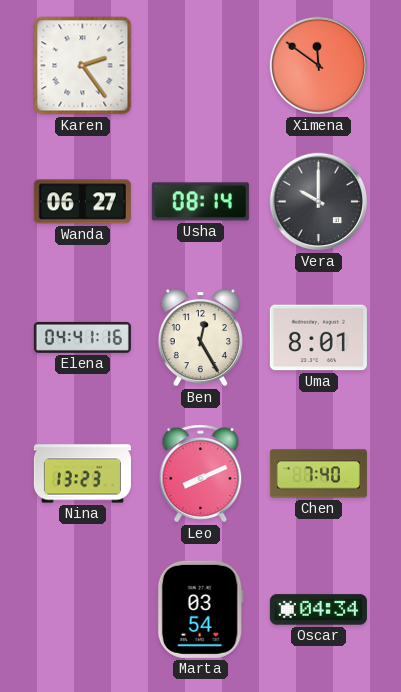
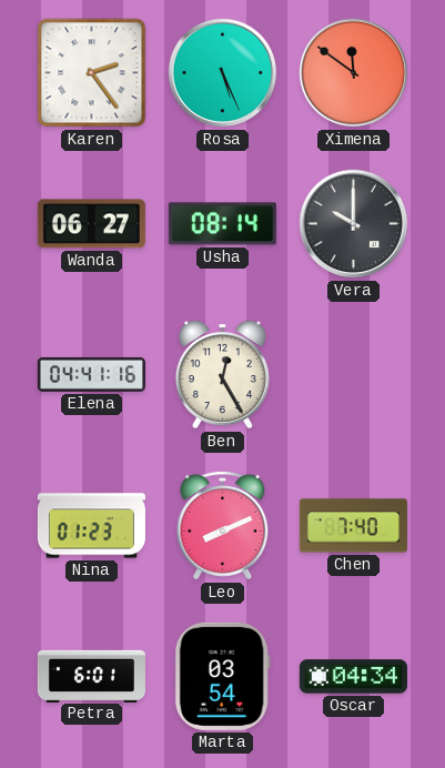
Rosa: none -> 5:26 (223, 73)
Uma: 8:01 -> none (318, 338)
Nina: 13:23 -> 01:23 (91, 526)
Petra: none -> 6:01 (91, 676)
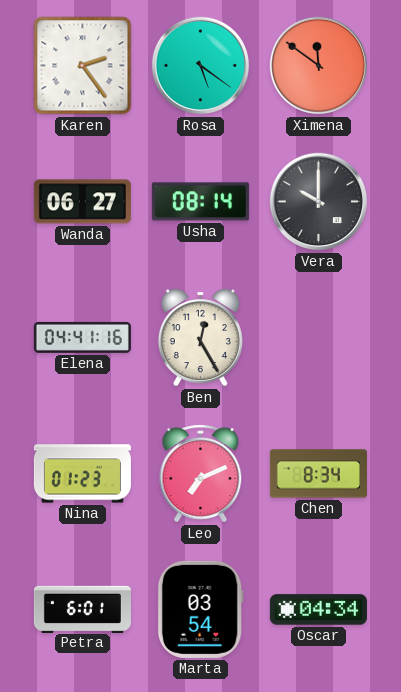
Rosa: 5:26 -> 5:21 (201, 66)
Leo: 8:11 -> 7:11 (201, 474)
Chen: 7:40 -> 8:34 (318, 474)
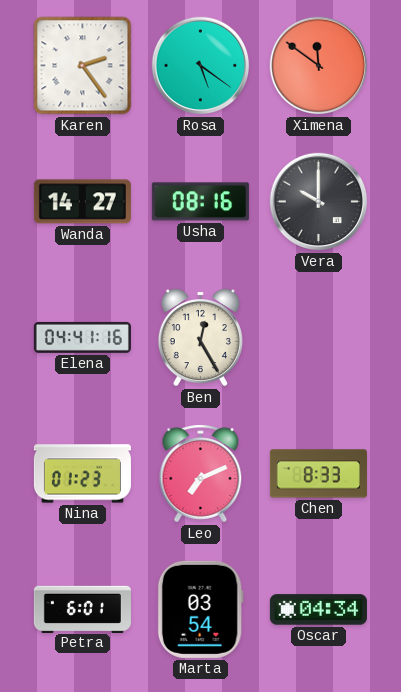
Wanda: 06:27 -> 14:27 (82, 202)
Usha: 08:14 -> 08:16 (200, 202)
Chen: 8:34 -> 8:33 (318, 474)
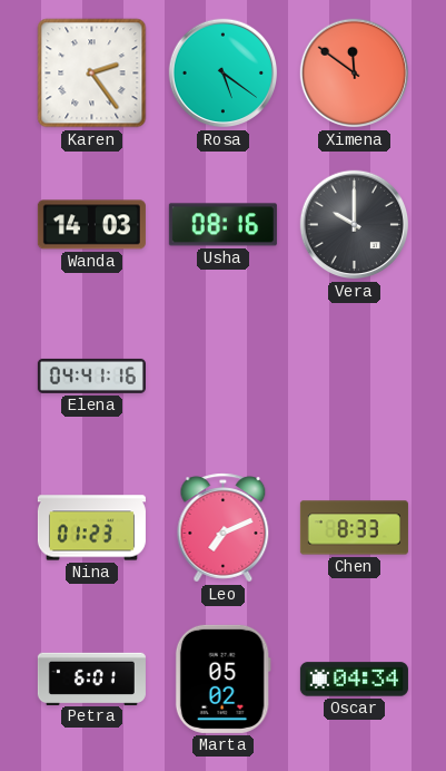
Wanda: 14:27 -> 14:03 (91, 225)
Ben: 12:25 -> none (200, 338)
Marta: 03:54 -> 05:02 (222, 679)
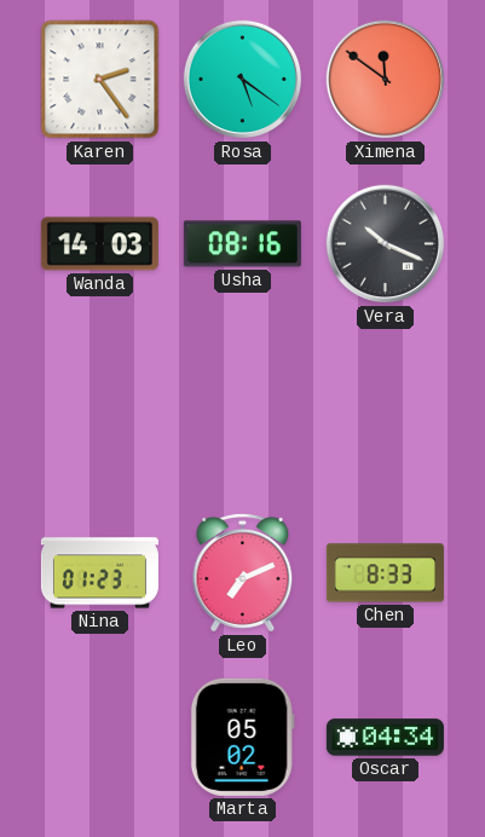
Vera: 10:00 -> 10:19 (386, 244)
Elena: 04:41 -> none (91, 375)
Petra: 6:01 -> none (91, 679)
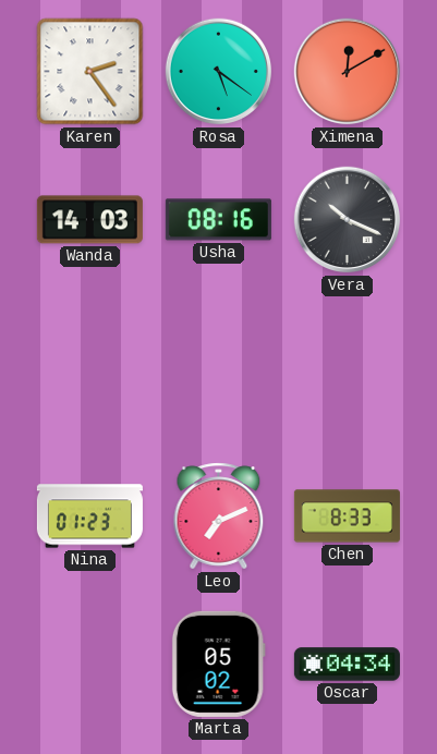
Ximena: 11:51 -> 12:10 (348, 72)
